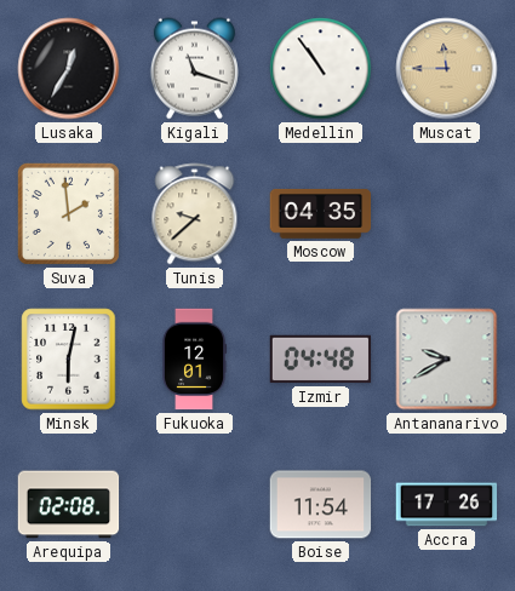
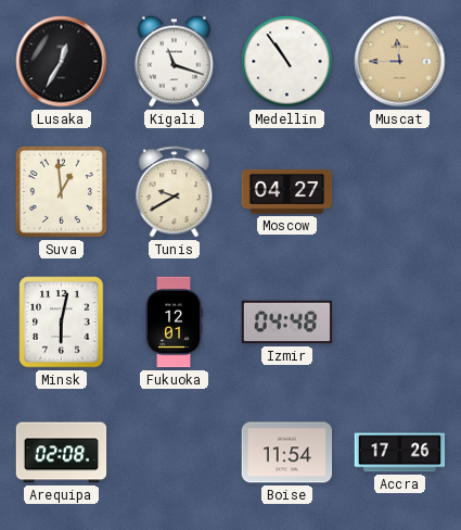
Suva: 1:59 -> 12:59 (61, 191)
Tunis: 9:38 -> 9:40 (175, 192)
Moscow: 04:35 -> 04:27 (287, 191)
Antananarivo: 9:40 -> none (447, 360)
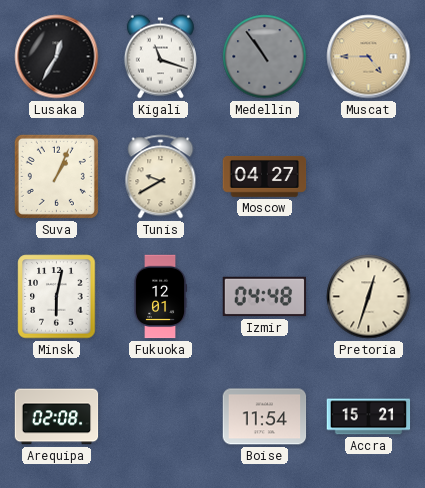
Medellin dial: white -> grey (265, 57)
Muscat: 11:45 -> 4:45 (369, 57)
Suva: 12:59 -> 1:04 (56, 176)
Pretoria: none -> 12:33 (369, 297)
Accra: 17:26 -> 15:21 (369, 417)
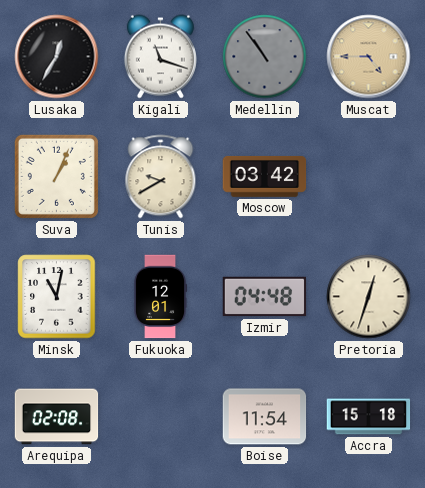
Moscow: 04:27 -> 03:42 (265, 176)
Minsk: 6:02 -> 11:02 (57, 297)
Accra: 15:21 -> 15:18 (369, 417)
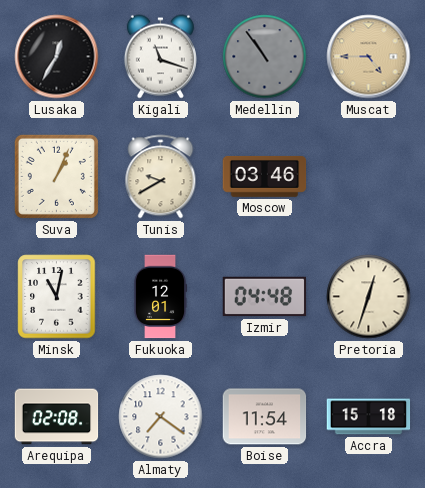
Moscow: 03:42 -> 03:46 (265, 176)
Almaty: none -> 7:21 (161, 417)
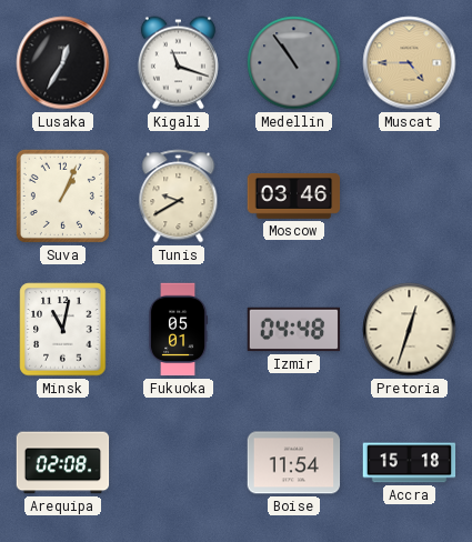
Fukuoka: 12:01 -> 05:01 (179, 330)
Almaty: 7:21 -> none (161, 417)
